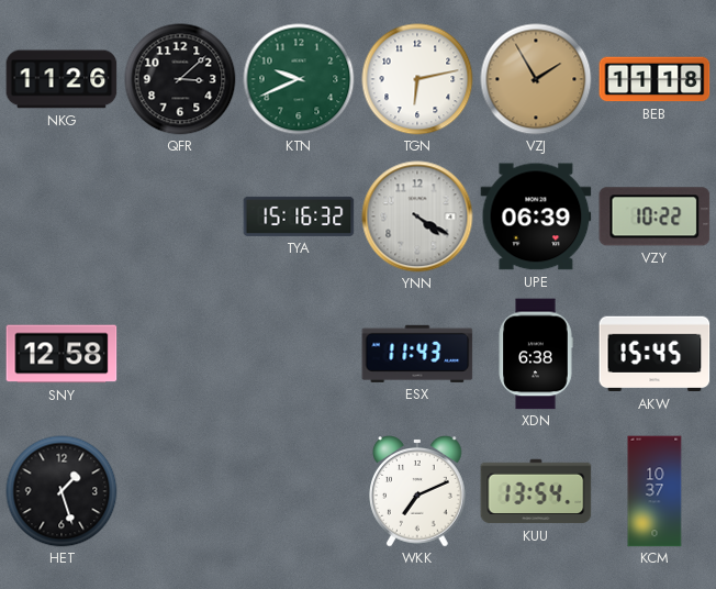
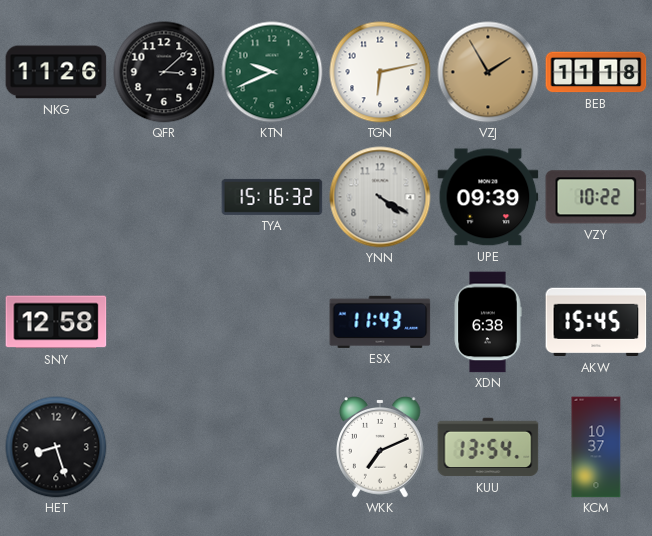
UPE: 06:39 -> 09:39 (488, 197)
HET: 1:27 -> 8:27 (56, 447)
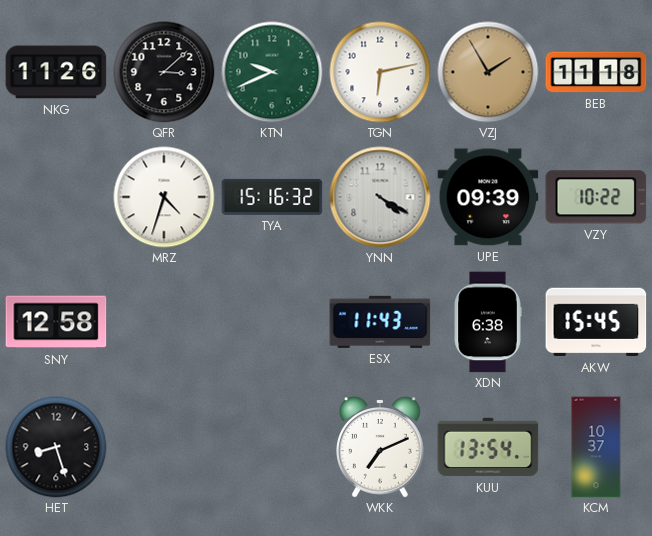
MRZ: none -> 4:33 (164, 197)
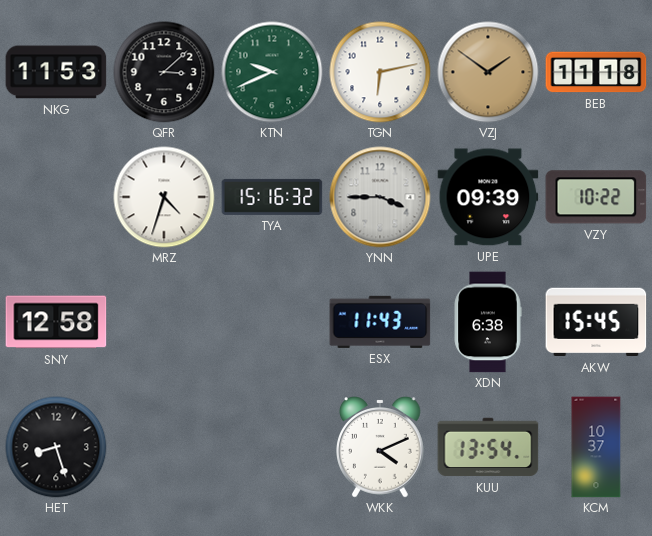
NKG: 11:26 -> 11:53 (56, 72)
VZJ: 1:55 -> 1:51 (488, 72)
YNN: 4:20 -> 3:45 (380, 197)
WKK: 7:11 -> 4:11 (381, 447)
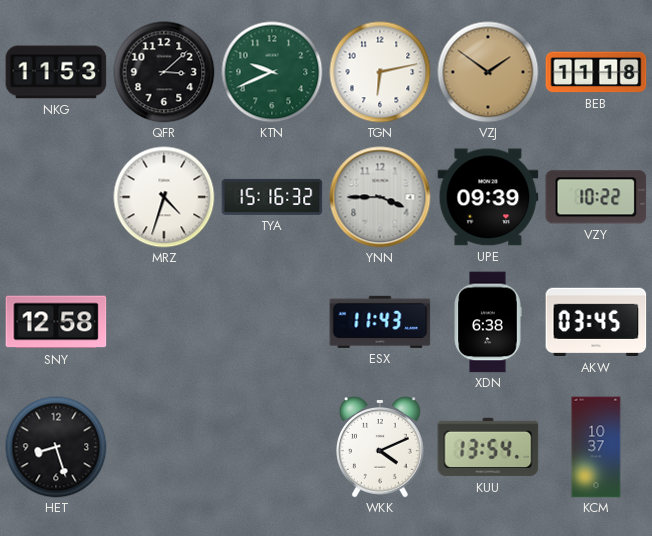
AKW: 15:45 -> 03:45 (596, 322)
